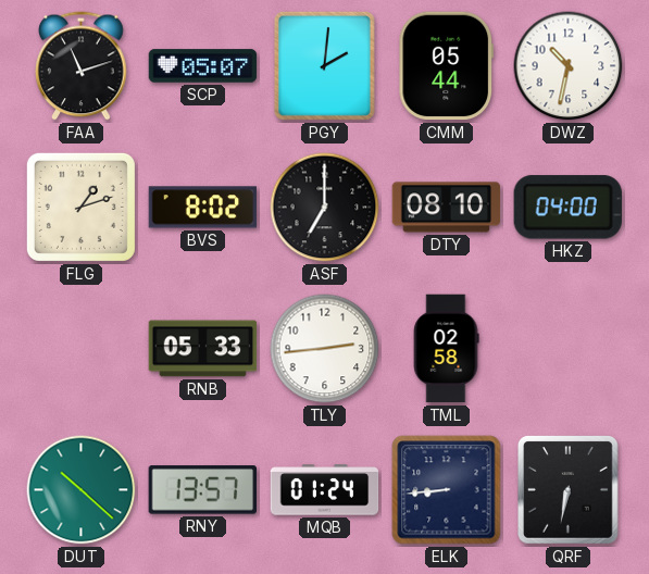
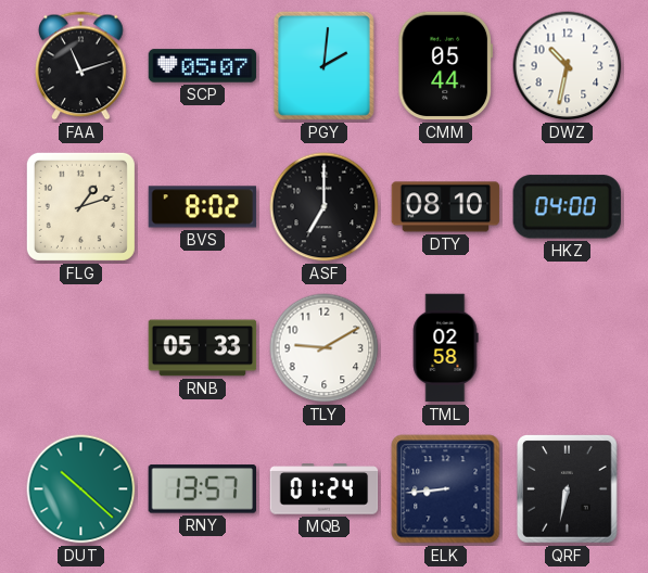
TLY: 2:44 -> 9:10 (325, 348)
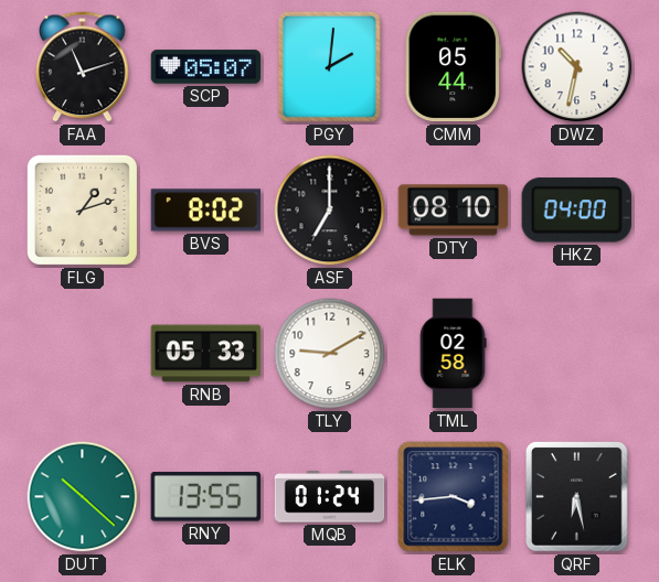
RNY: 13:57 -> 13:55 (205, 497)
ELK: 8:44 -> 3:44 (454, 497)
QRF: 6:32 -> 6:28 (577, 497)
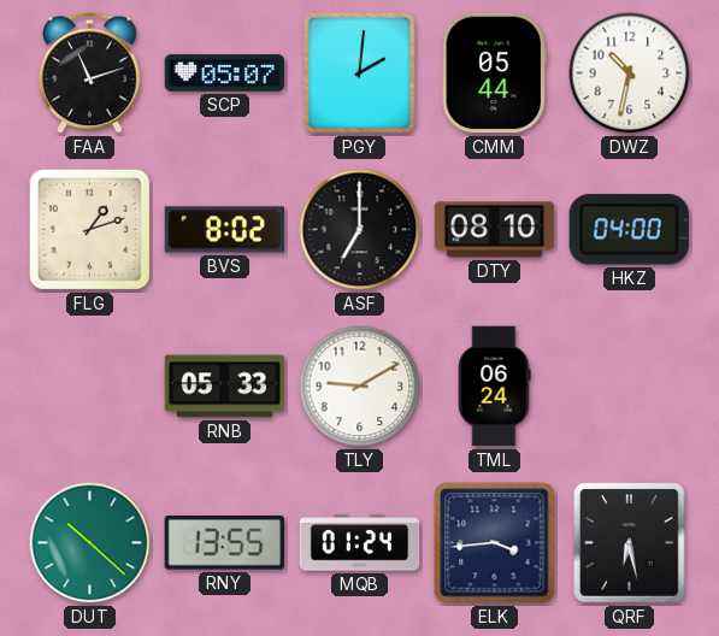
TML: 02:58 -> 06:24 (494, 387)
